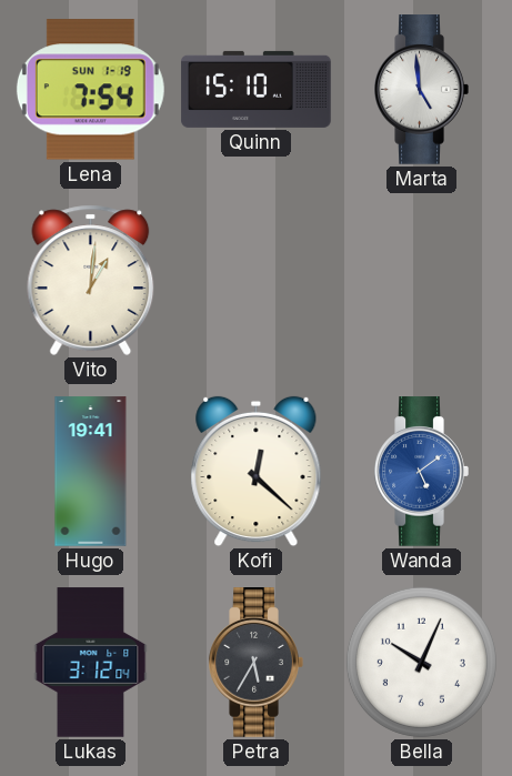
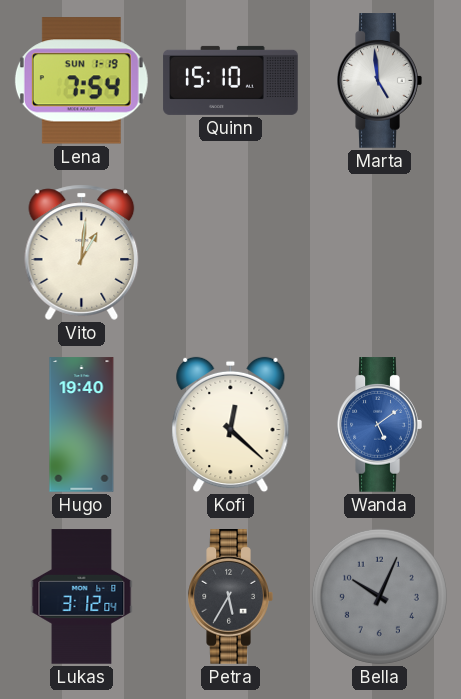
Hugo: 19:41 -> 19:40 (82, 425)
Bella dial: white -> grey (379, 596)
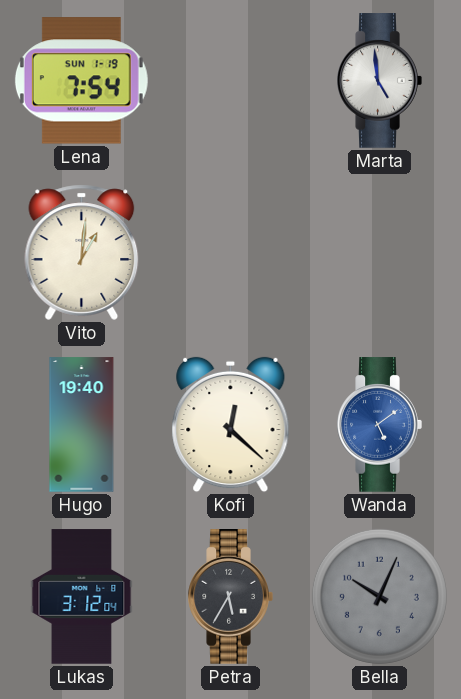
Quinn: 15:10 -> none (231, 80)
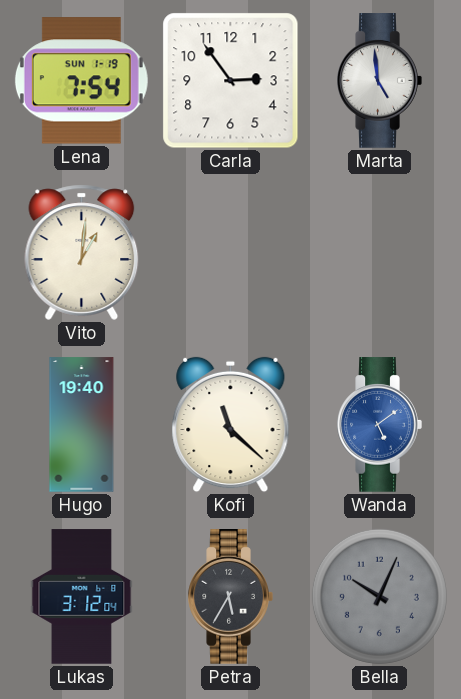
Carla: none -> 2:54 (231, 81)
Kofi: 12:22 -> 11:22 (231, 425)
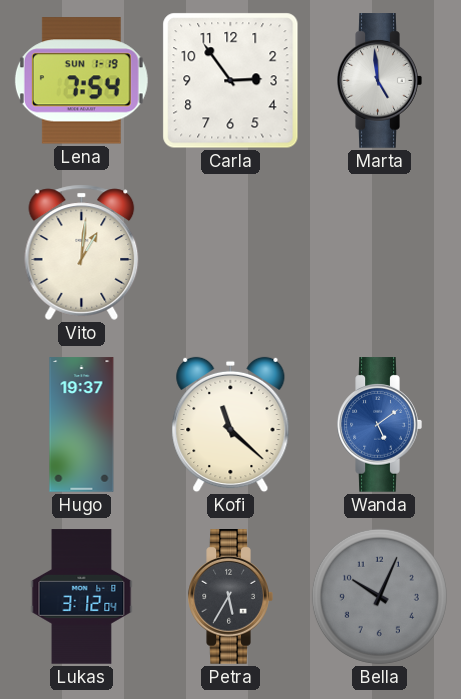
Hugo: 19:40 -> 19:37 (82, 425)
